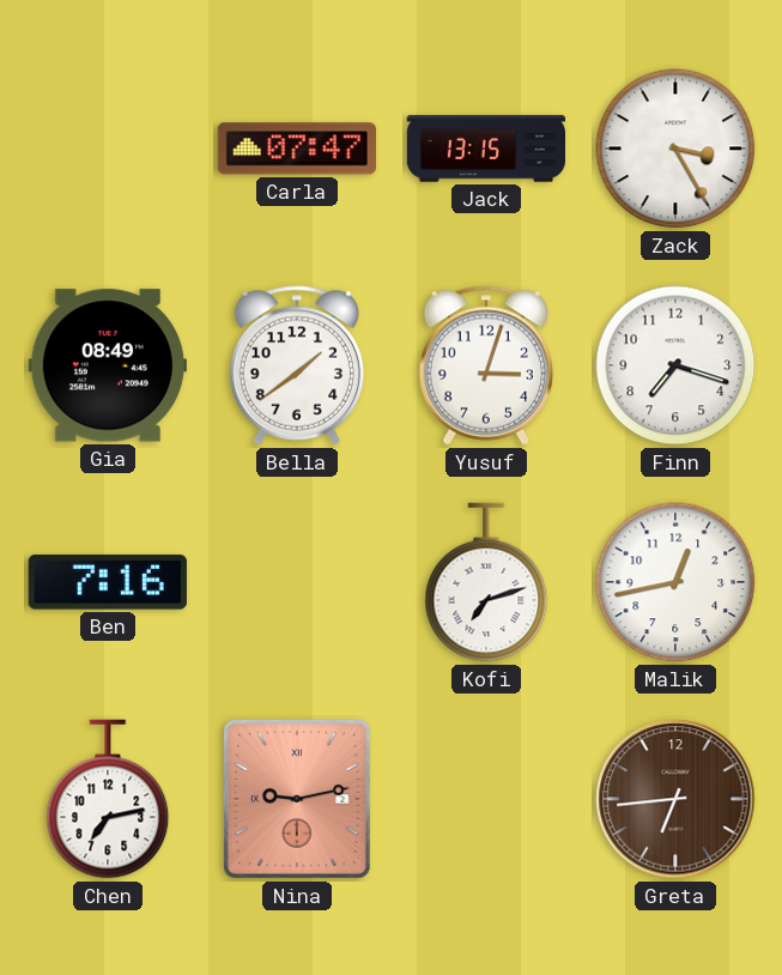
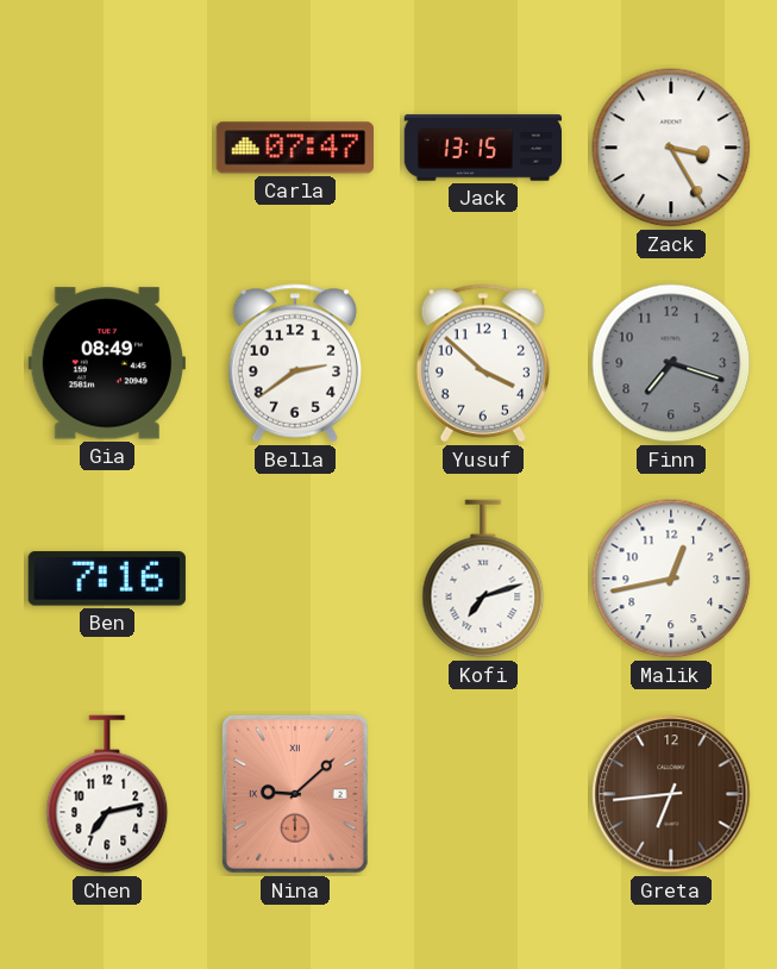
Bella: 1:39 -> 2:39 (294, 363)
Yusuf: 3:03 -> 3:52 (482, 363)
Finn dial: white -> grey (671, 363)
Nina: 9:13 -> 9:08 (295, 795)
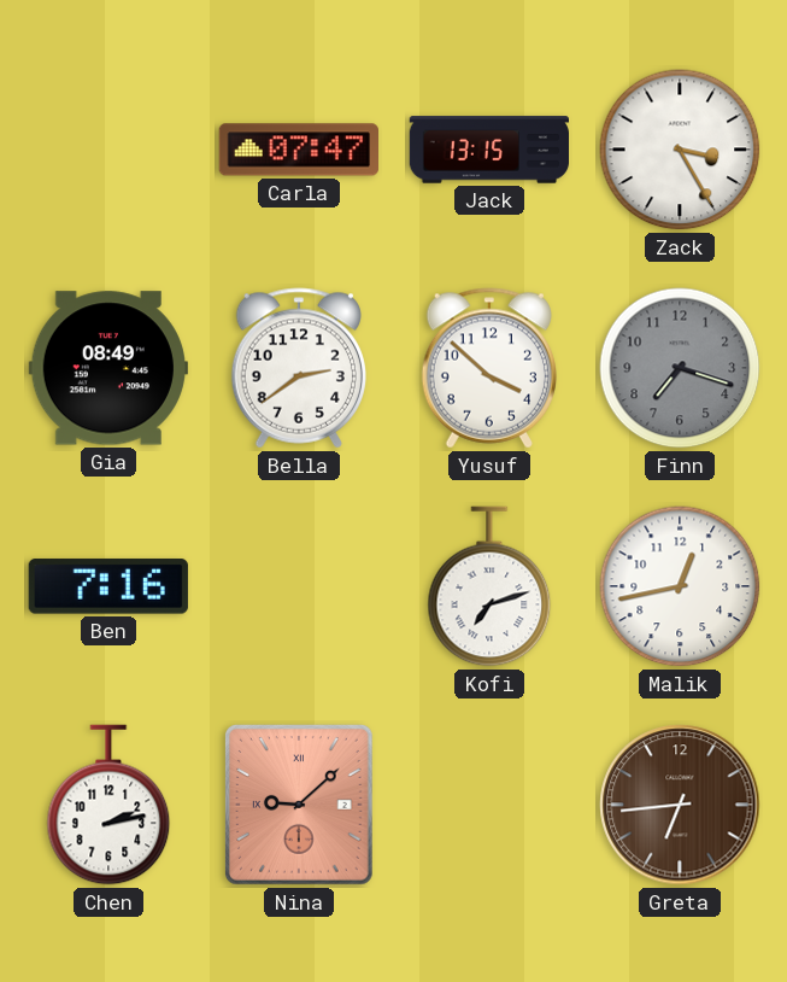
Chen: 7:13 -> 2:13 (108, 805)
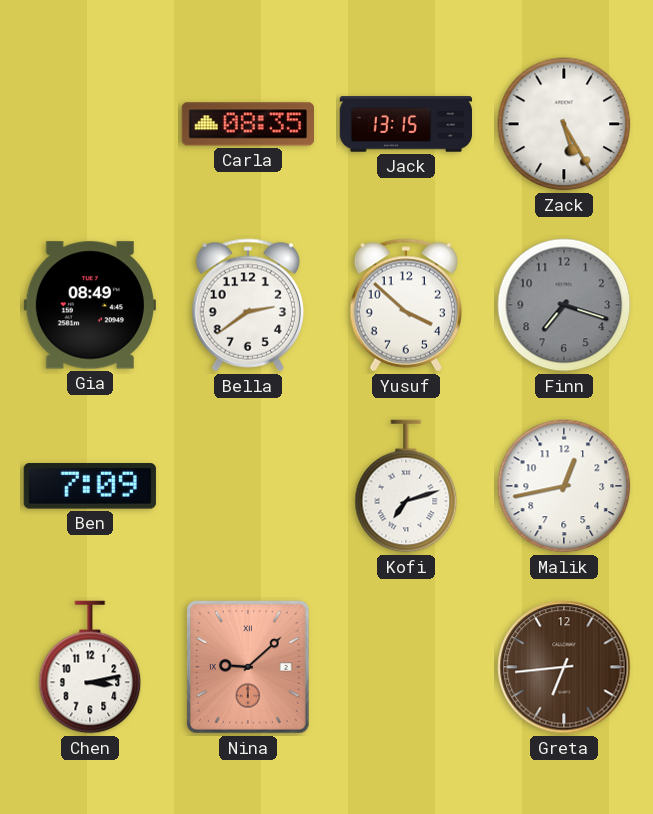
Carla: 07:47 -> 08:35 (247, 124)
Zack: 3:25 -> 5:25 (564, 124)
Ben: 7:16 -> 7:09 (90, 486)
Chen: 2:13 -> 3:13 (90, 667)
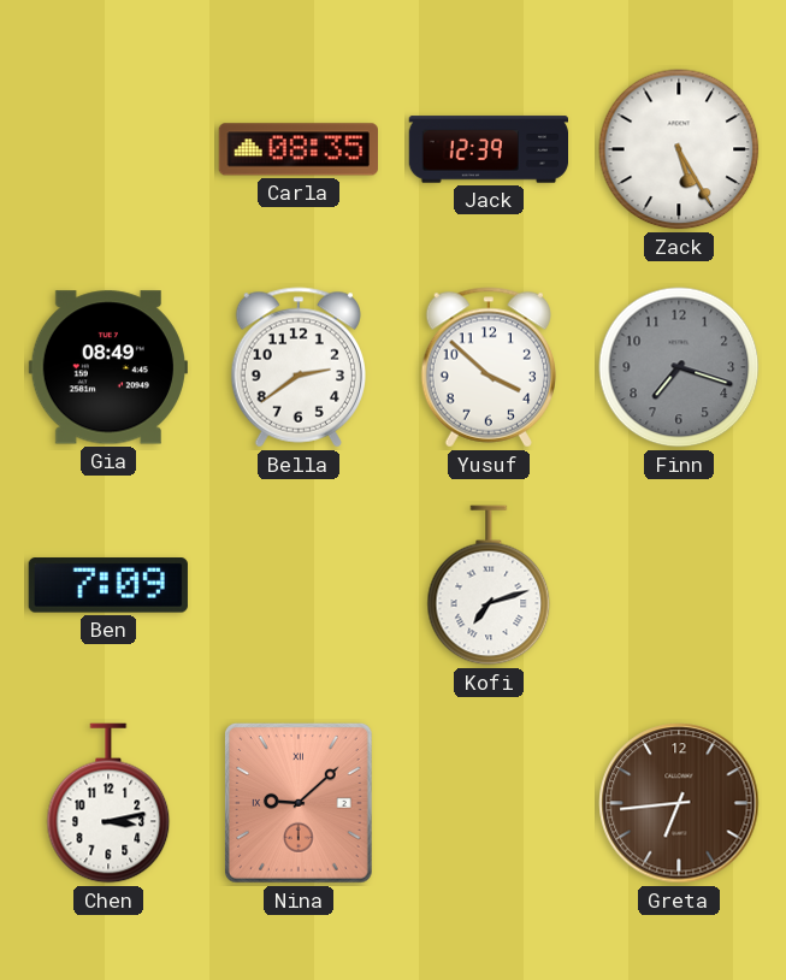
Jack: 13:15 -> 12:39 (489, 149)
Malik: 12:43 -> none (564, 486)
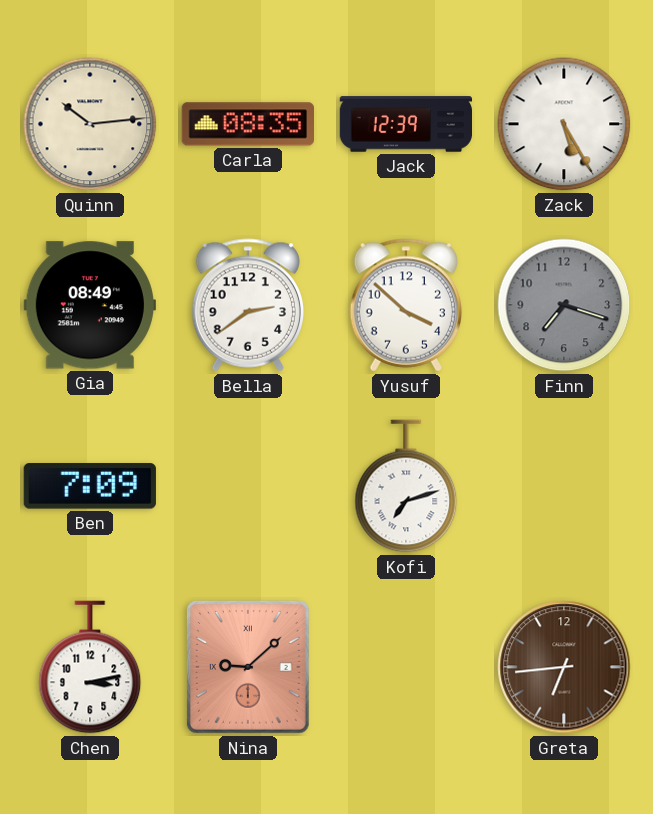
Quinn: none -> 10:14 (90, 124)
